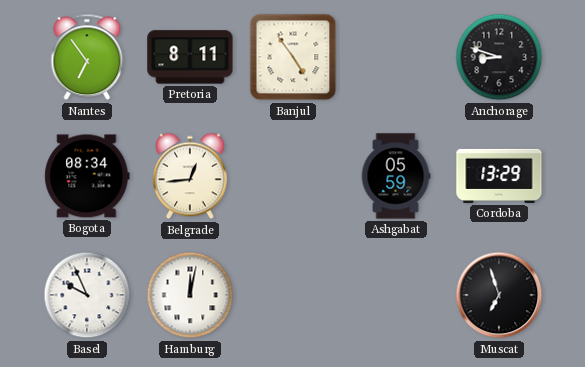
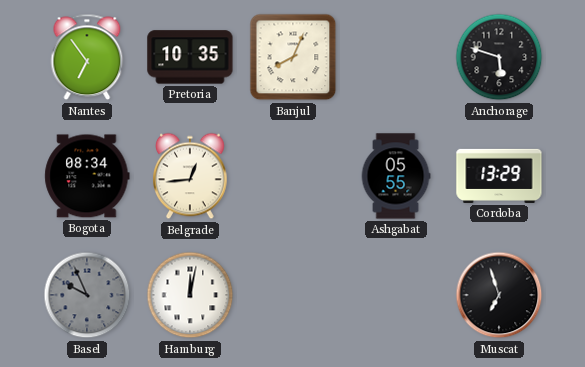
Pretoria: 8:11 -> 10:35 (190, 57)
Banjul: 4:54 -> 8:04 (293, 57)
Anchorage: 8:48 -> 5:48 (499, 57)
Ashgabat: 05:59 -> 05:55 (396, 176)
Basel dial: white -> grey (87, 295)
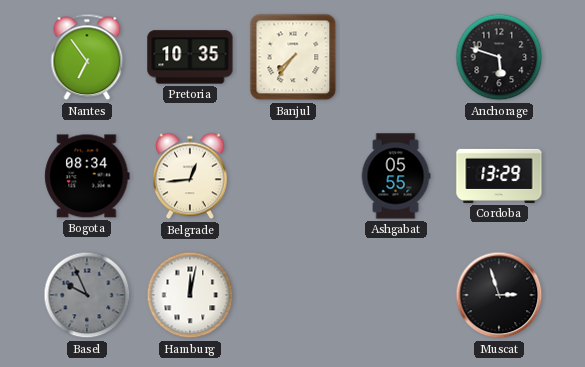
Banjul: 8:04 -> 7:36 (293, 57)
Muscat: 6:57 -> 2:57 (499, 295)
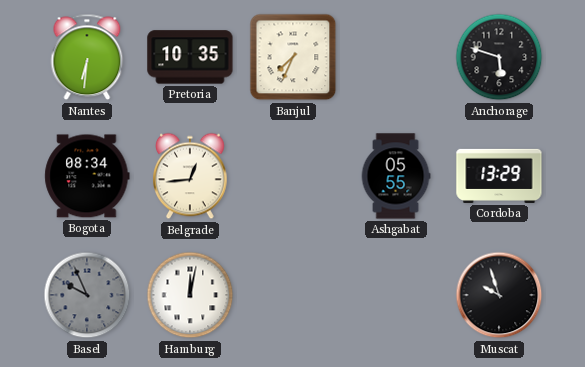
Nantes: 6:54 -> 6:31 (87, 57)
Banjul: 7:36 -> 7:34 (293, 57)
Muscat: 2:57 -> 9:57 (499, 295)
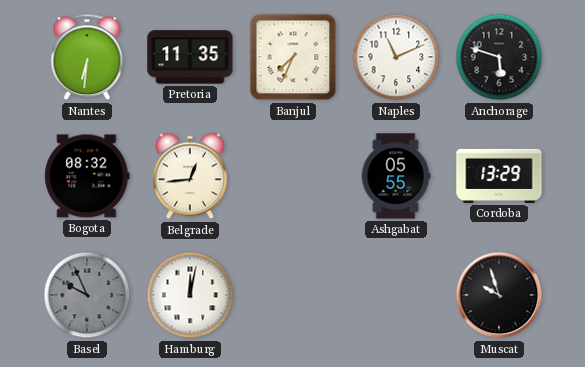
Pretoria: 10:35 -> 11:35 (190, 57)
Naples: none -> 11:11 (396, 57)
Bogota: 08:34 -> 08:32 (87, 176)
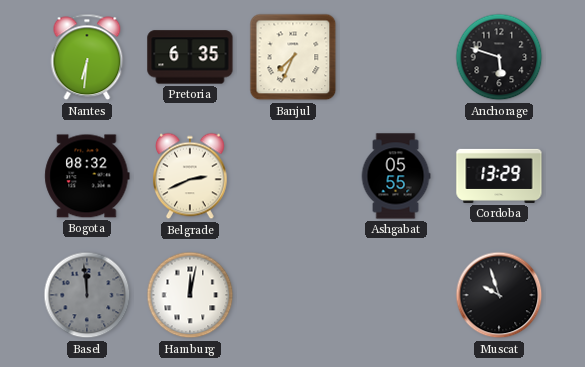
Pretoria: 11:35 -> 6:35 (190, 57)
Naples: 11:11 -> none (396, 57)
Belgrade: 12:44 -> 2:41 (191, 176)
Basel: 9:56 -> 11:59 (87, 295)
